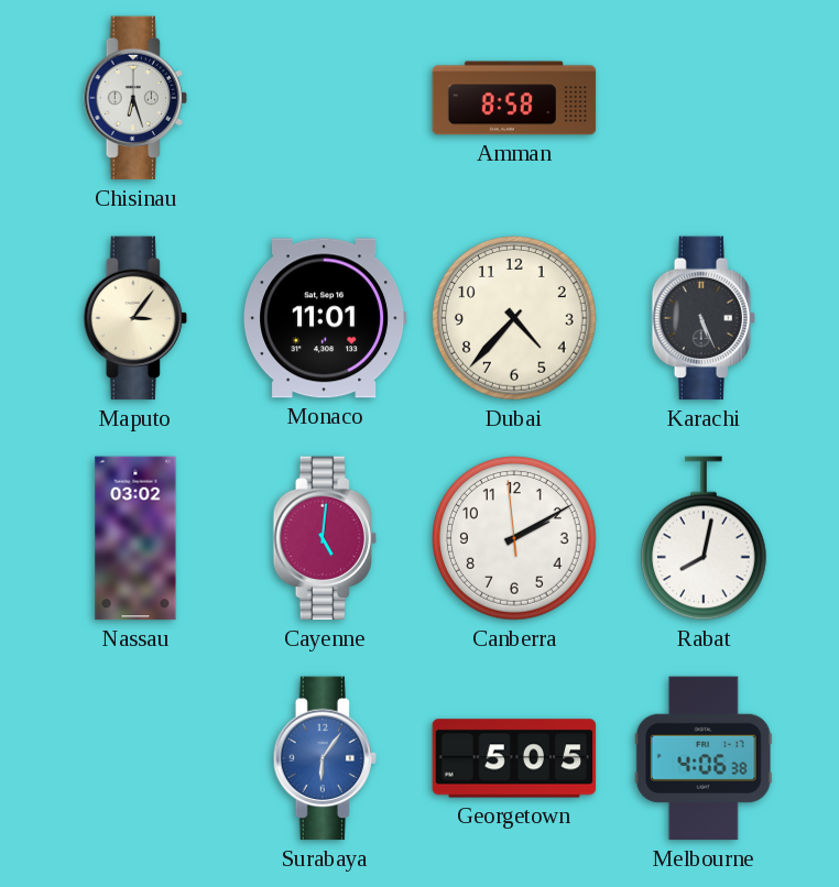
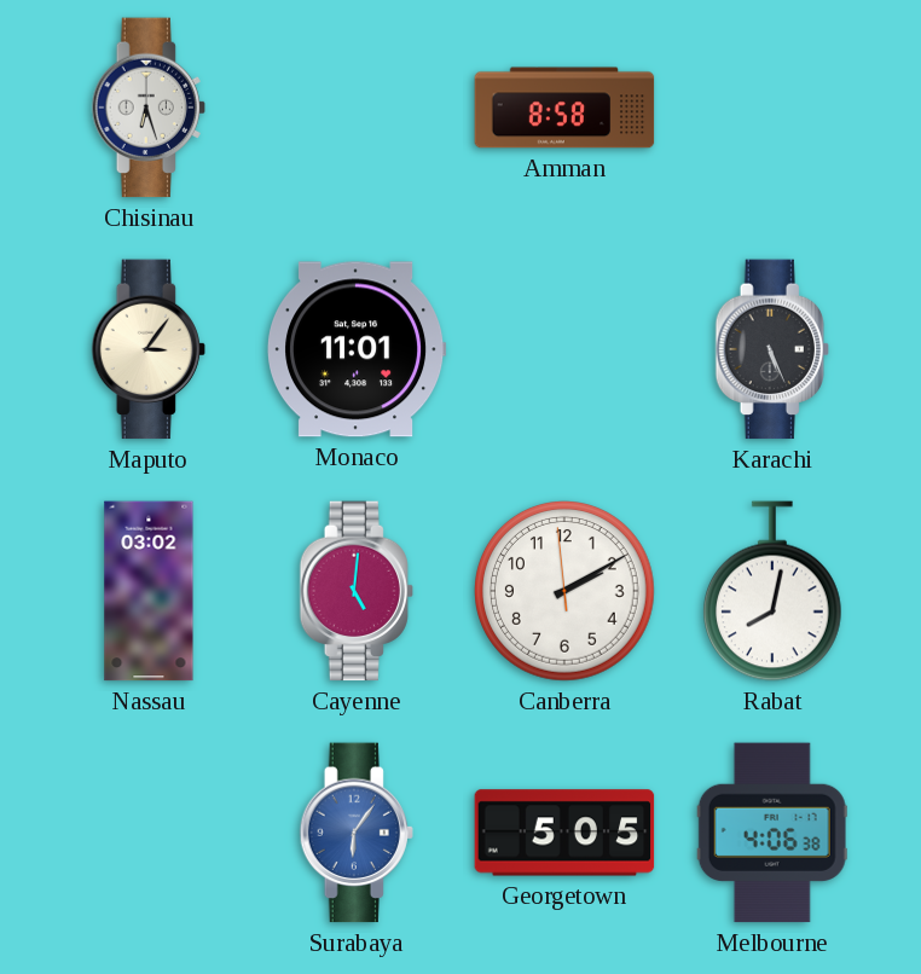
Dubai: 4:37 -> none (515, 319)
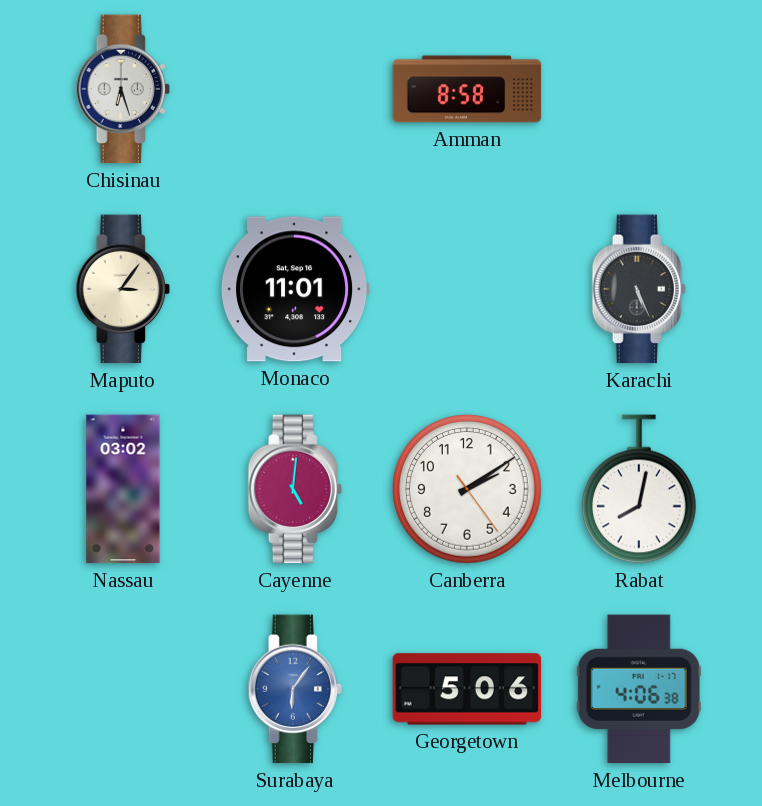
Canberra: 2:09:59 -> 2:09:24 (468, 490)
Georgetown: 5:05 -> 5:06 (467, 689)
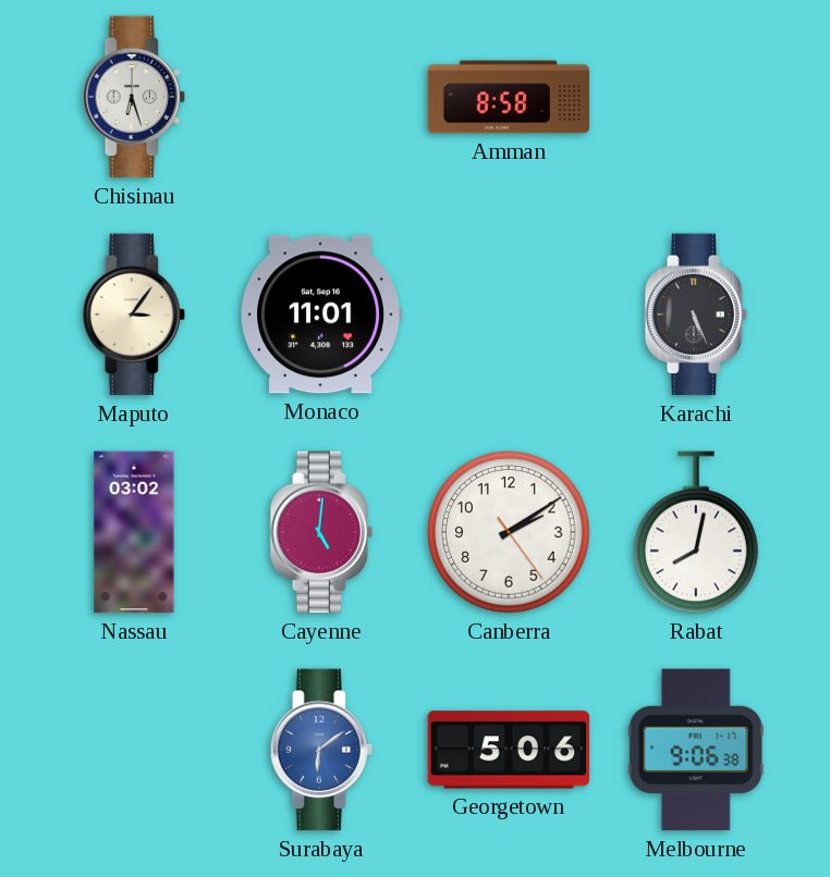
Surabaya: 6:06 -> 6:09 (321, 750)
Melbourne: 4:06 -> 9:06 (696, 750)
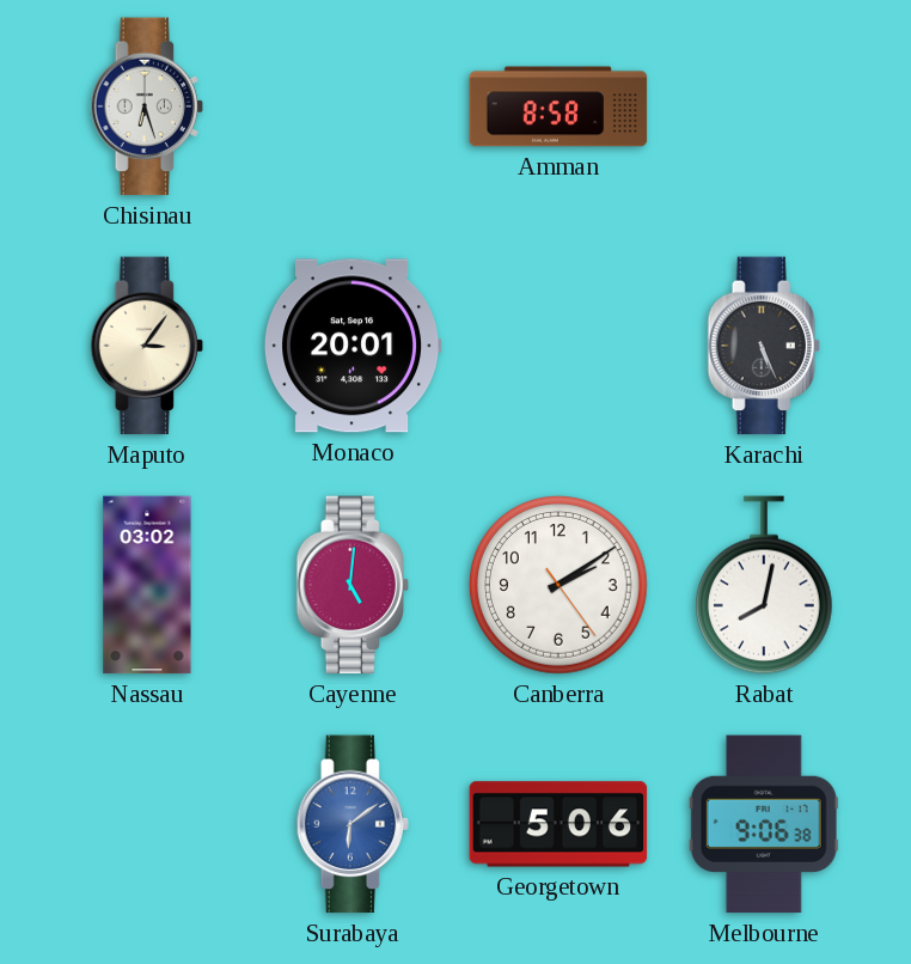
Monaco: 11:01 -> 20:01 (353, 346)
